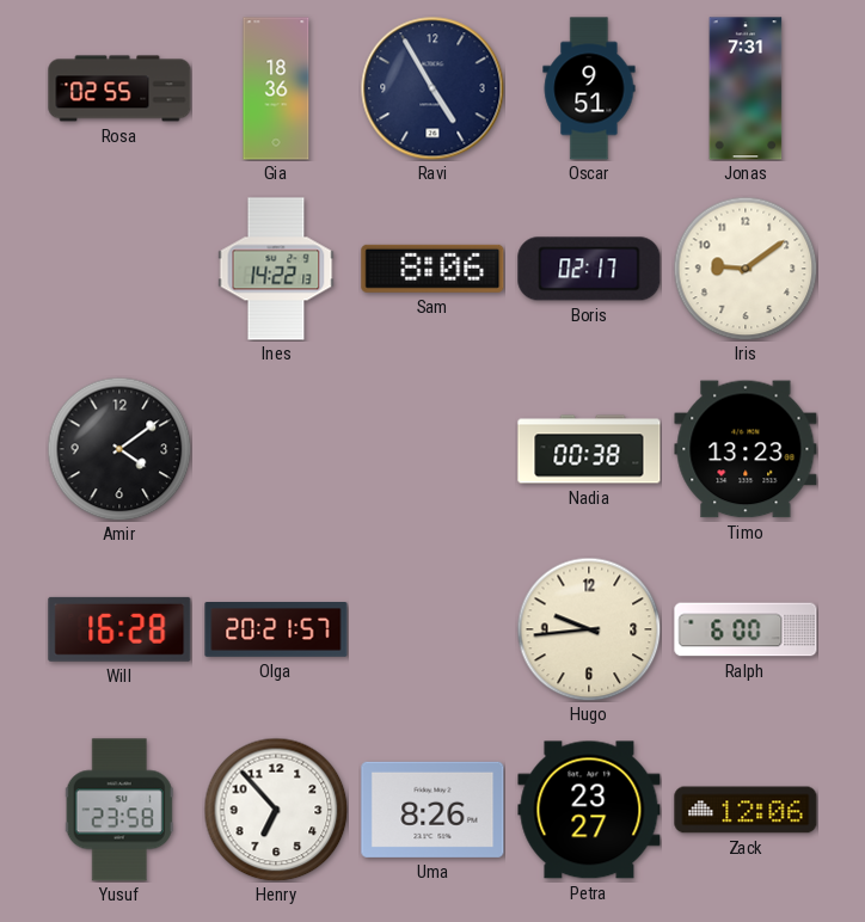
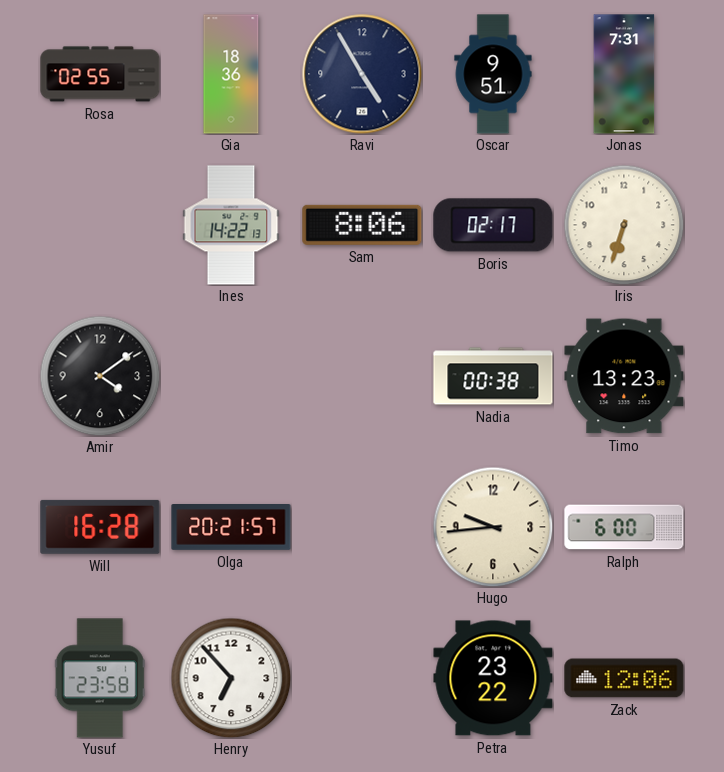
Iris: 9:09 -> 6:33 (624, 225)
Uma: 8:26 -> none (432, 810)
Petra: 23:27 -> 23:22 (493, 678)
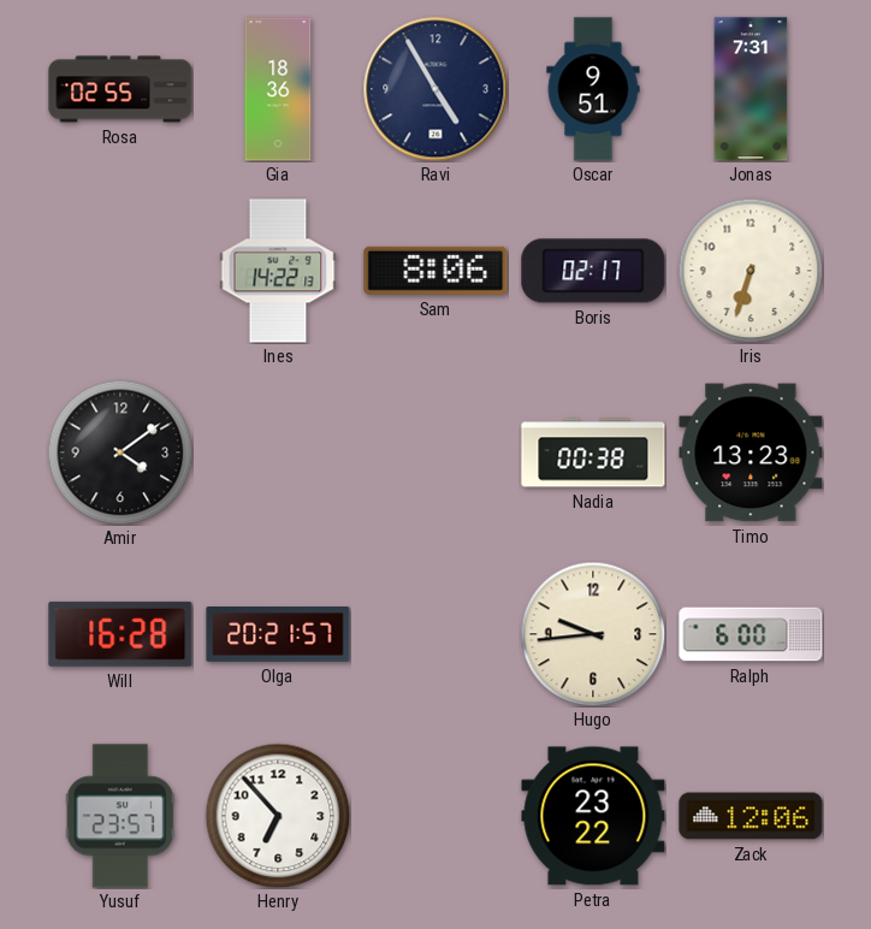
Yusuf: 23:58 -> 23:57 (120, 816)
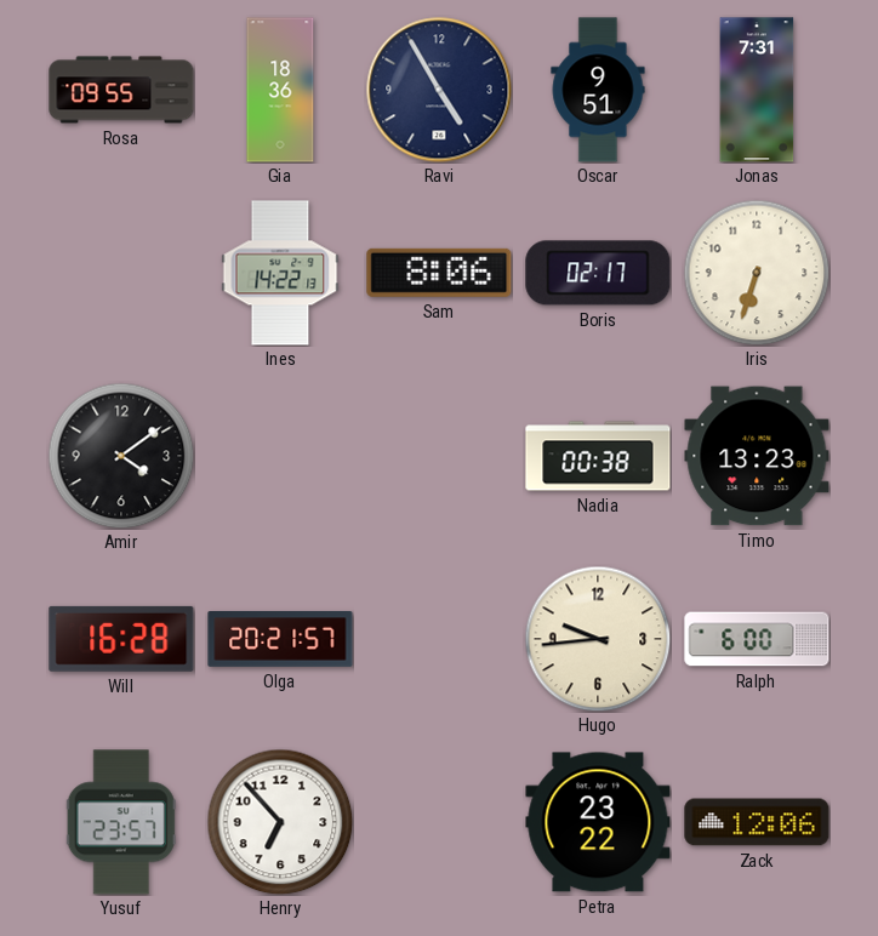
Rosa: 02:55 -> 09:55 (121, 90)
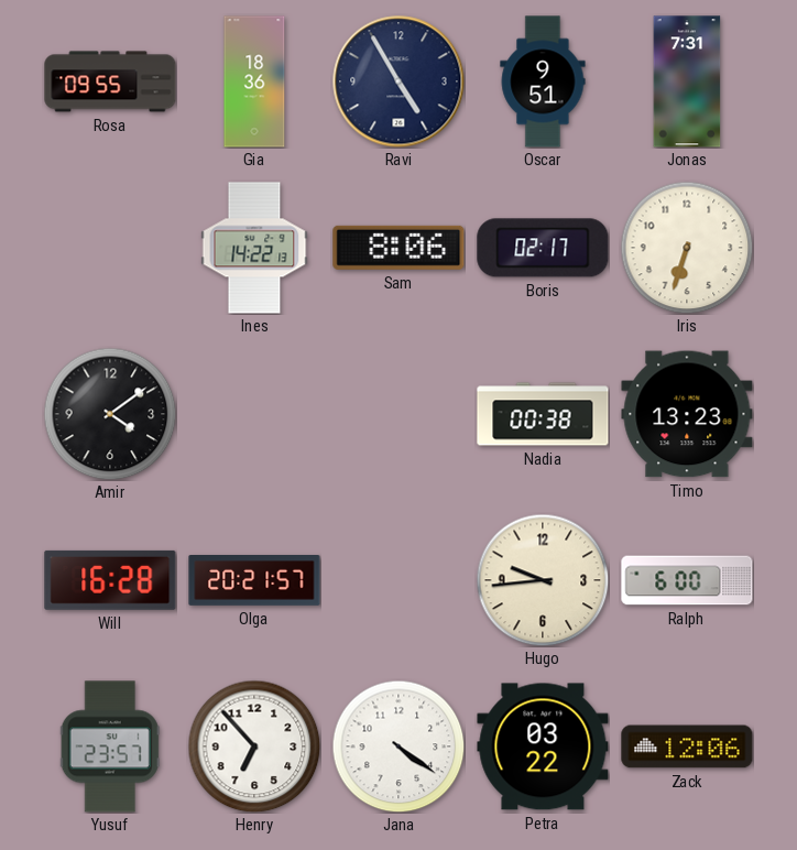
Jana: none -> 4:21 (398, 747)
Petra: 23:22 -> 03:22 (543, 747)
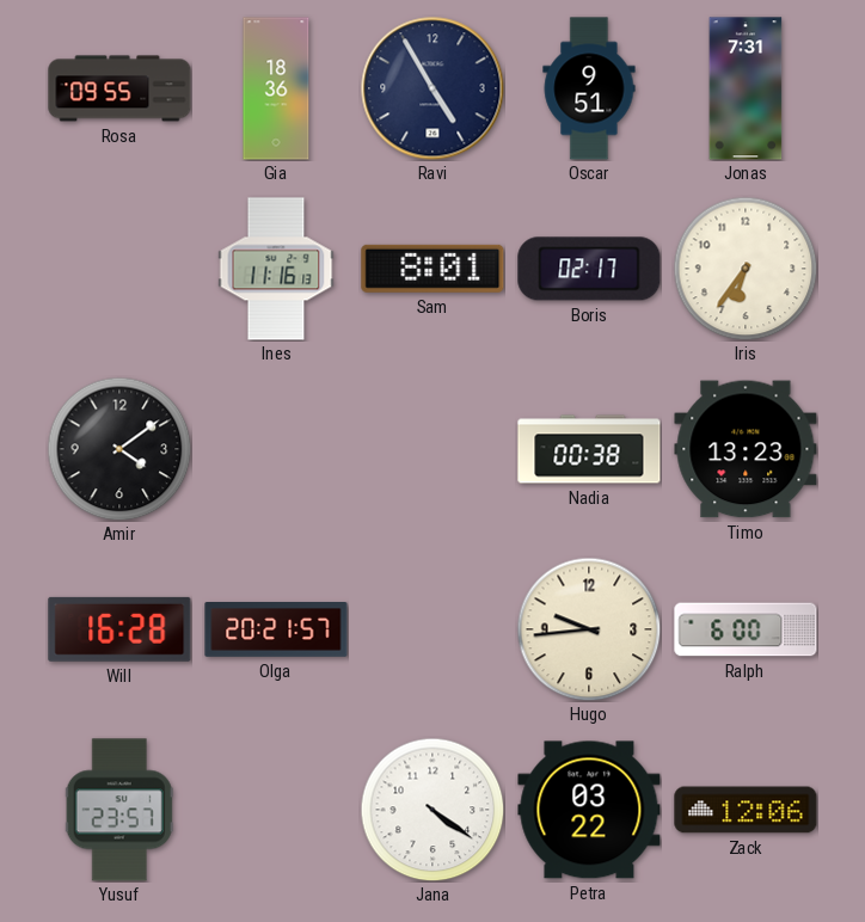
Ines: 14:22 -> 11:16 (276, 269)
Sam: 8:06 -> 8:01 (432, 269)
Iris: 6:33 -> 6:36 (746, 269)
Henry: 6:53 -> none (254, 747)
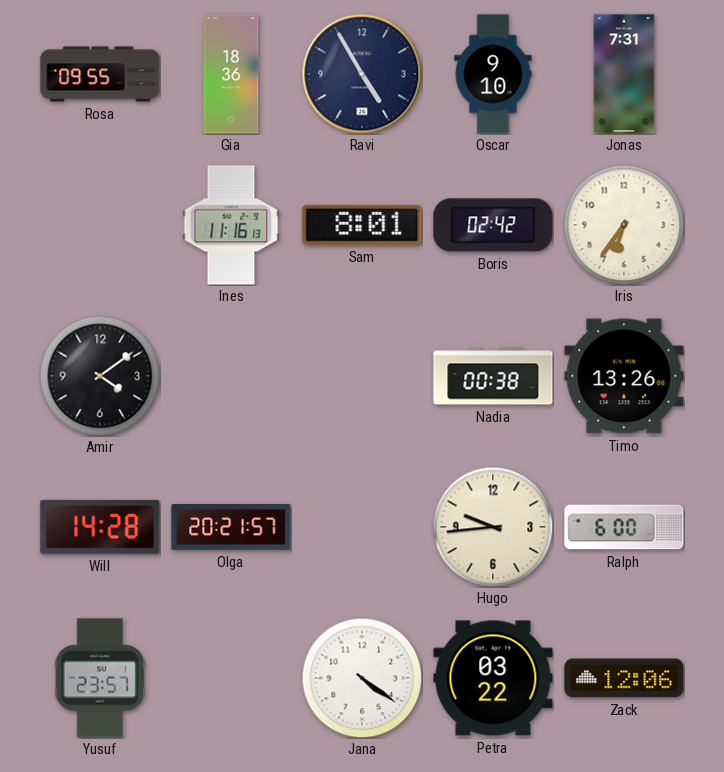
Oscar: 9:51 -> 9:10 (493, 74)
Boris: 02:17 -> 02:42 (493, 225)
Timo: 13:23 -> 13:26 (624, 376)
Will: 16:28 -> 14:28 (100, 527)
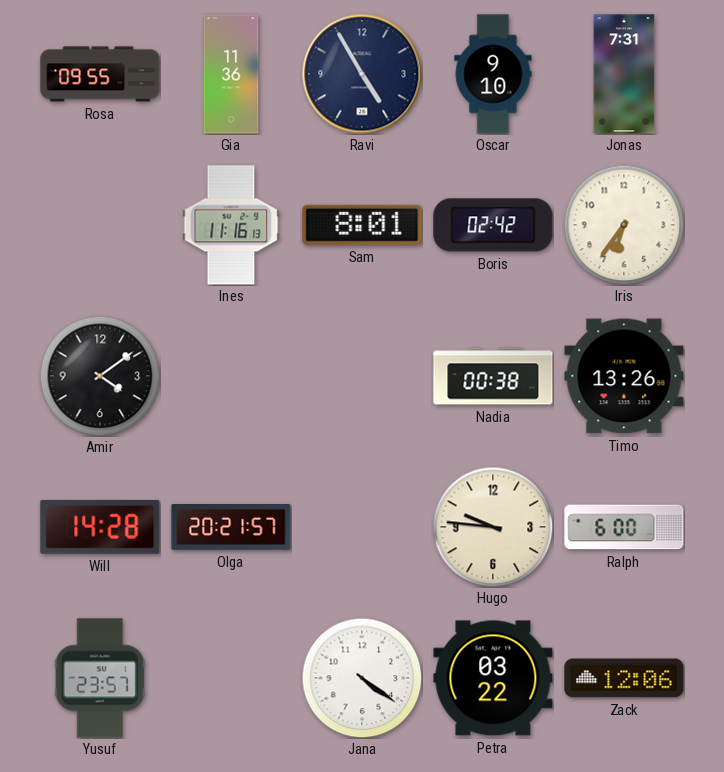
Gia: 18:36 -> 11:36 (231, 74)
Hugo: 9:44 -> 9:46 (493, 527)
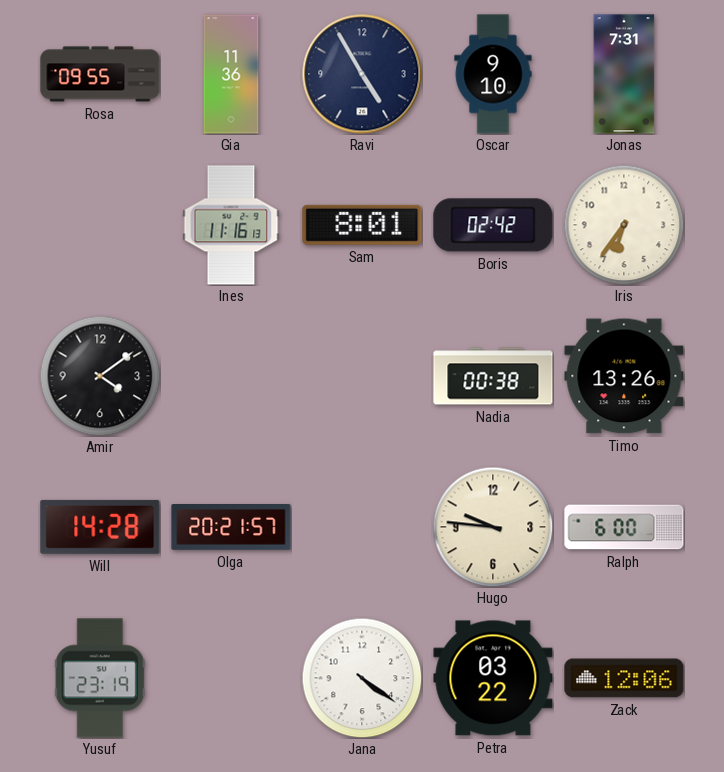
Yusuf: 23:57 -> 23:19 (100, 678)
